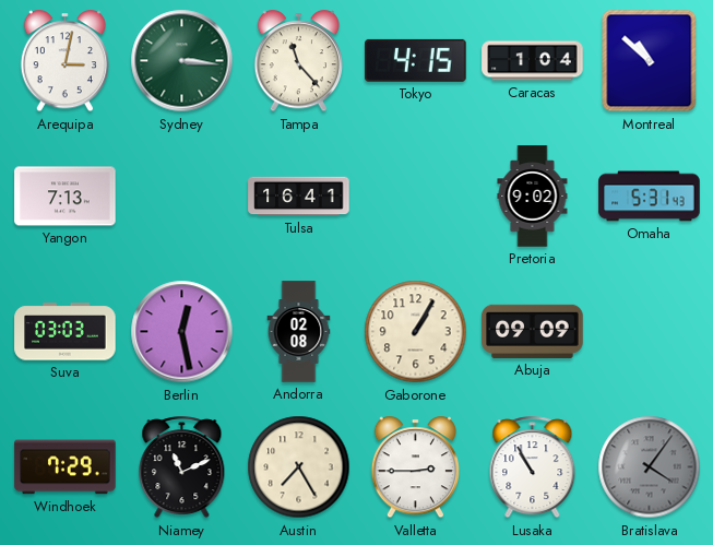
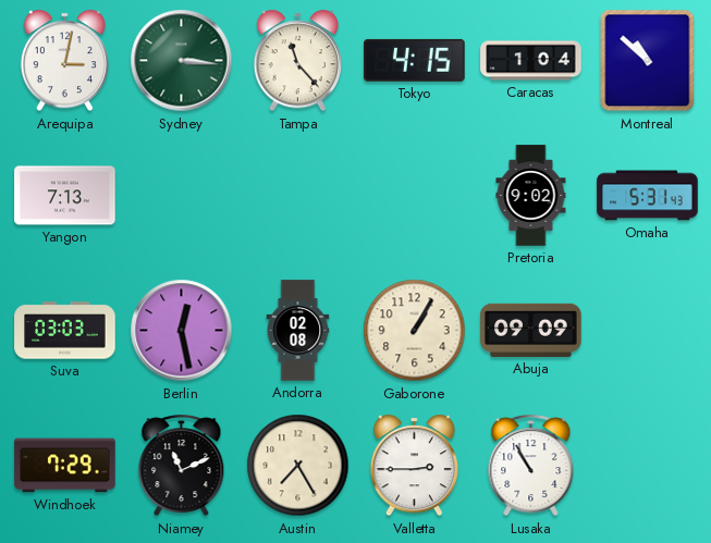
Tulsa: 16:41 -> none (299, 197)
Bratislava: 4:06 -> none (650, 467)
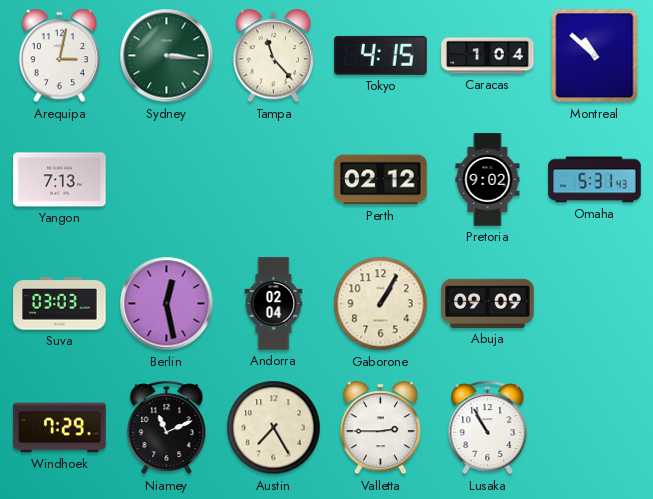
Perth: none -> 02:12 (381, 180)
Andorra: 02:08 -> 02:04 (274, 304)
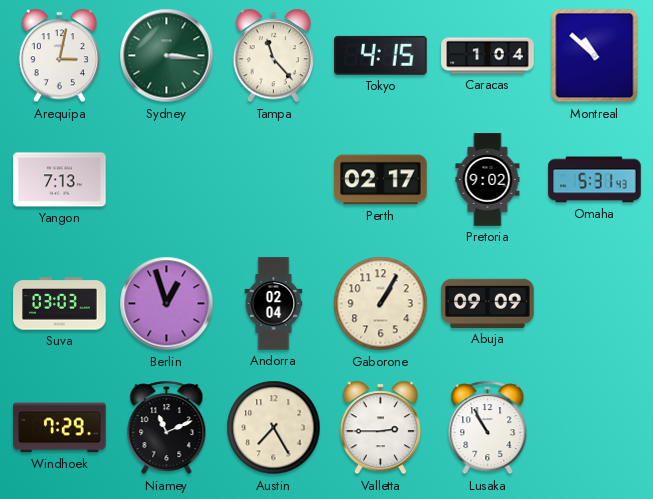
Perth: 02:12 -> 02:17 (381, 180)
Berlin: 12:28 -> 12:57 (167, 304)
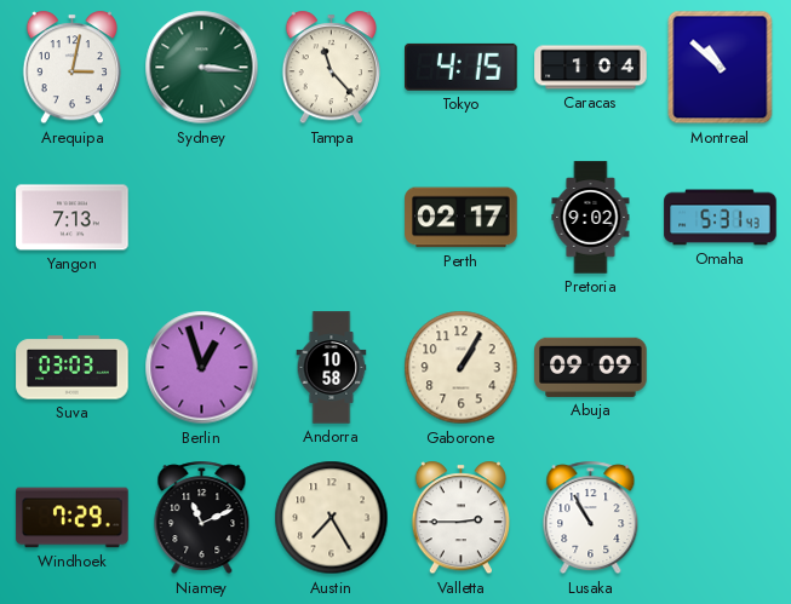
Andorra: 02:04 -> 10:58 (332, 368)
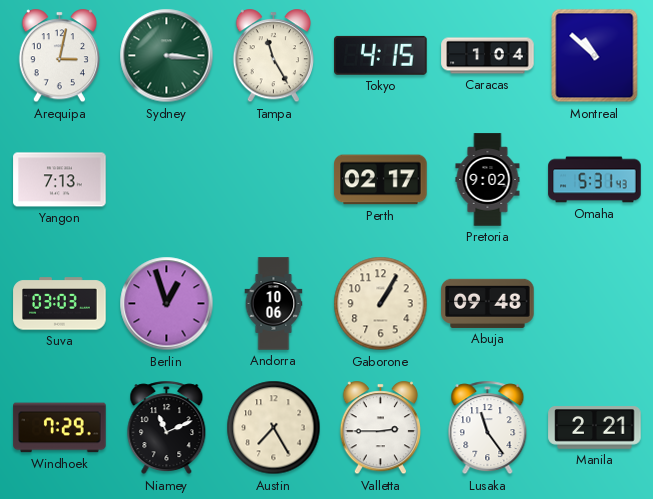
Tampa: 11:23 -> 11:25 (273, 56)
Andorra: 10:58 -> 10:06 (274, 304)
Abuja: 09:09 -> 09:48 (488, 303)
Lusaka: 10:55 -> 11:24 (488, 428)
Manila: none -> 2:21 (595, 428)
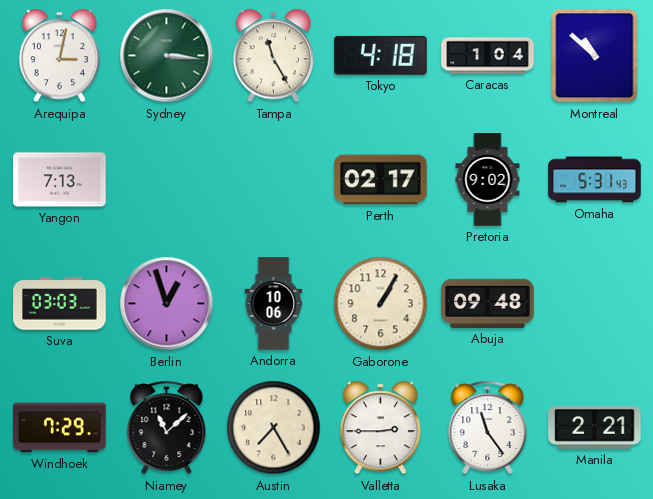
Tokyo: 4:15 -> 4:18 (381, 55)
Niamey: 11:11 -> 11:08 (167, 428)
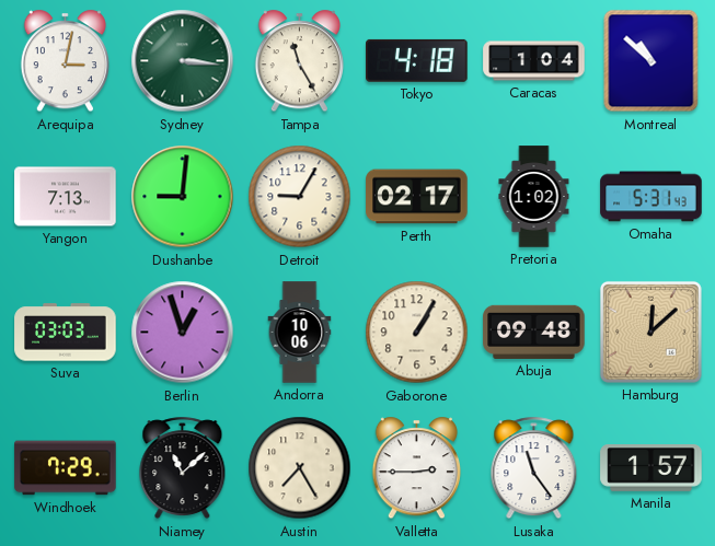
Dushanbe: none -> 9:01 (183, 197)
Detroit: none -> 9:05 (300, 197)
Pretoria: 9:02 -> 1:02 (534, 197)
Hamburg: none -> 12:08 (650, 332)
Manila: 2:21 -> 1:57 (651, 468)
